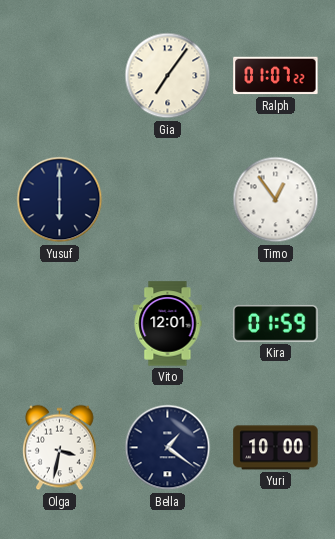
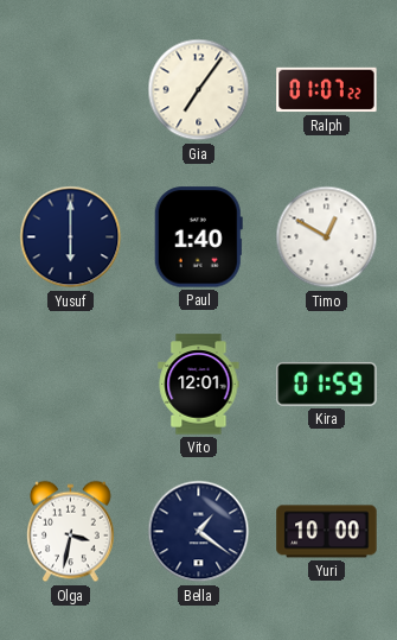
Paul: none -> 1:40 (198, 237)
Timo: 12:54 -> 12:50 (327, 237)
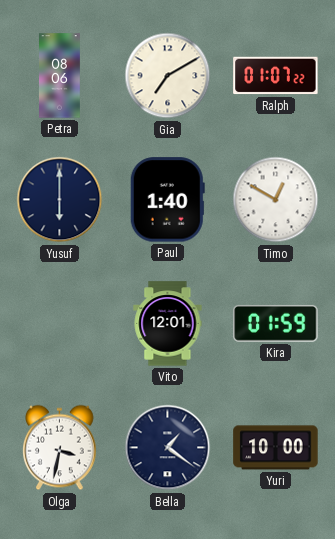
Petra: none -> 08:06 (60, 76)
Gia: 7:06 -> 7:10 (168, 76)
